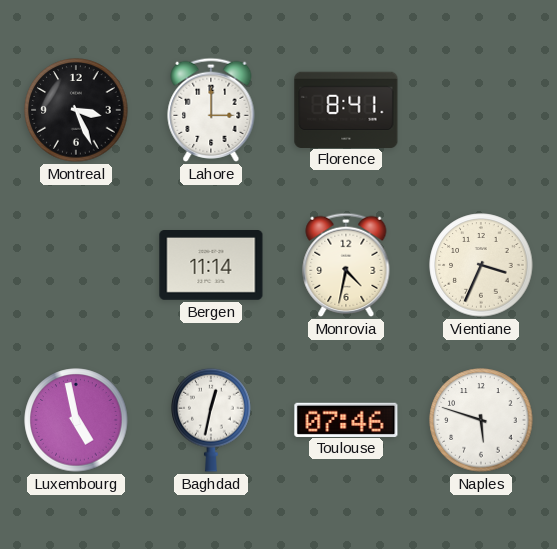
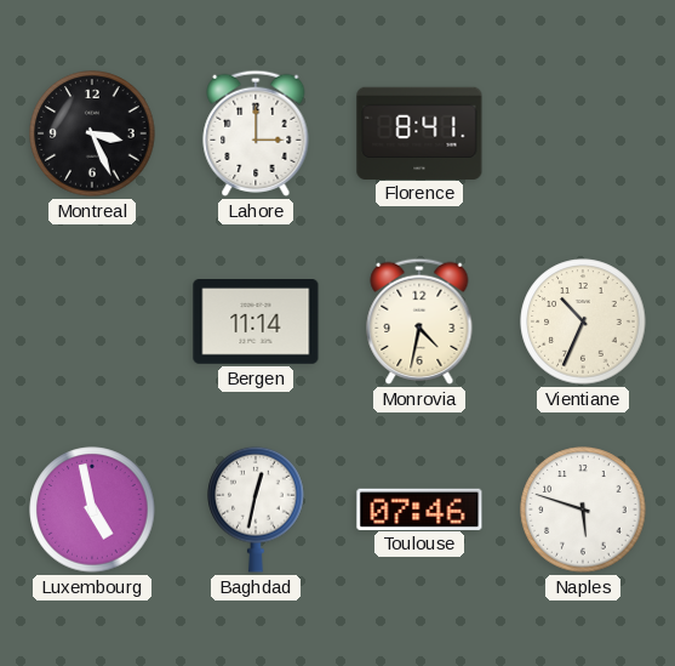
Vientiane: 3:34 -> 10:34 (583, 321)
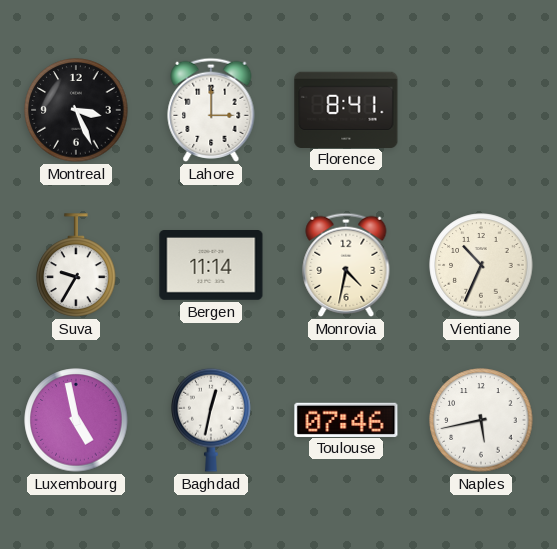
Suva: none -> 9:35 (76, 265)
Naples: 5:48 -> 5:43 (481, 420)
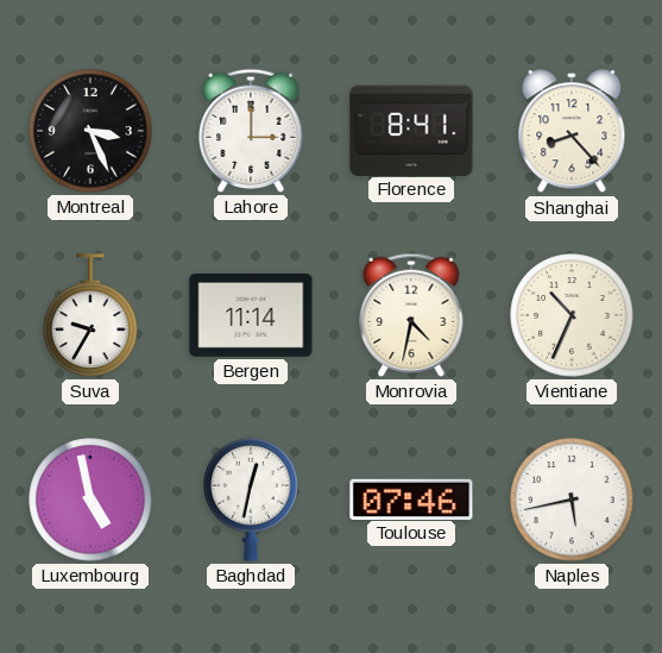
Shanghai: none -> 8:23 (572, 132)
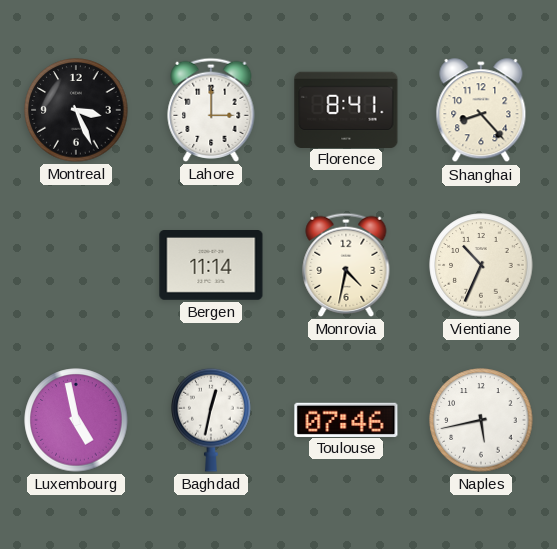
Suva: 9:35 -> none (90, 315)
